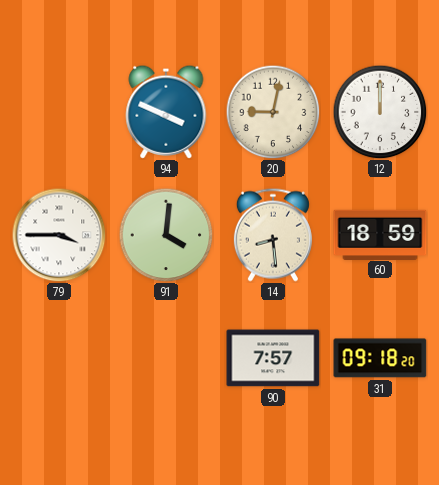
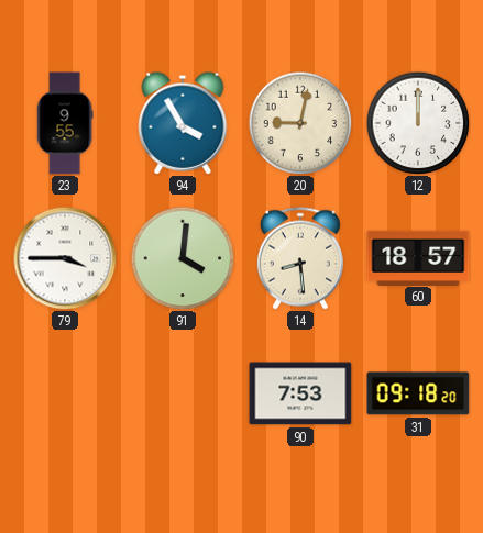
23: none -> 9:55 (65, 123)
94: 3:49 -> 3:55 (183, 123)
60: 18:59 -> 18:57 (418, 257)
90: 7:57 -> 7:53 (300, 393)
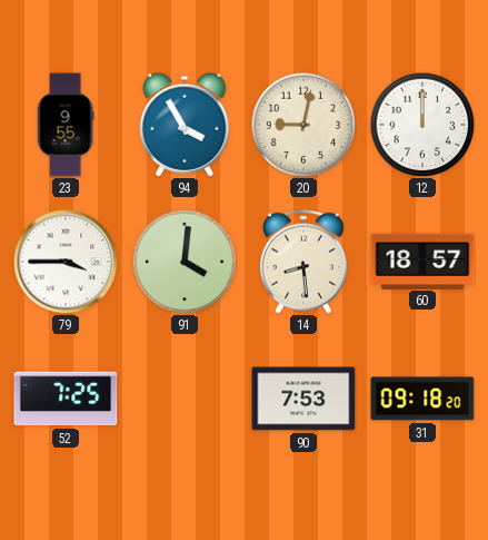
52: none -> 7:25 (66, 399)
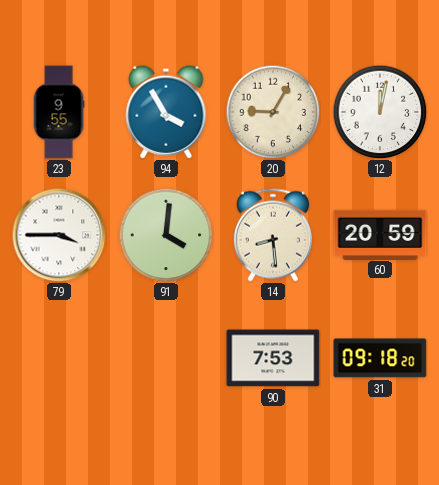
20: 9:02 -> 9:05 (273, 112)
12: 12:00 -> 12:02 (380, 112)
60: 18:57 -> 20:59 (380, 234)
52: 7:25 -> none (66, 399)
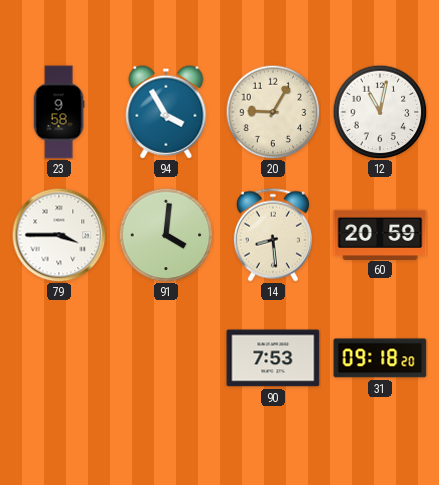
23: 9:55 -> 9:58 (59, 112)
12: 12:02 -> 11:02 (380, 112)
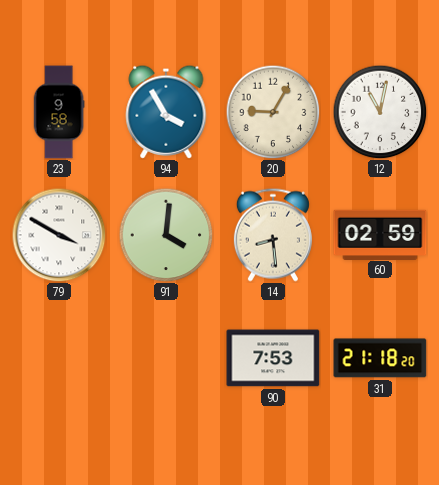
79: 3:45 -> 3:50 (59, 235)
60: 20:59 -> 02:59 (380, 234)
31: 09:18 -> 21:18 (380, 358)
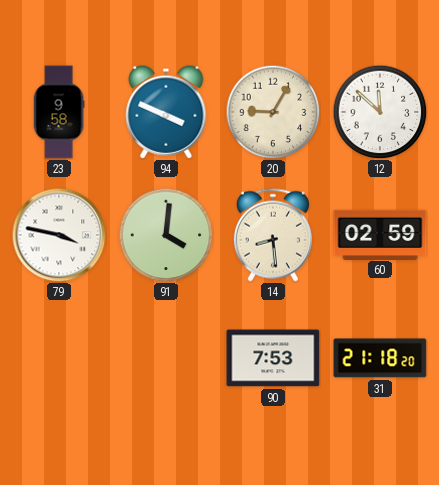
94: 3:55 -> 3:49 (166, 112)
12: 11:02 -> 11:52 (380, 112)
79: 3:50 -> 3:47 (59, 235)
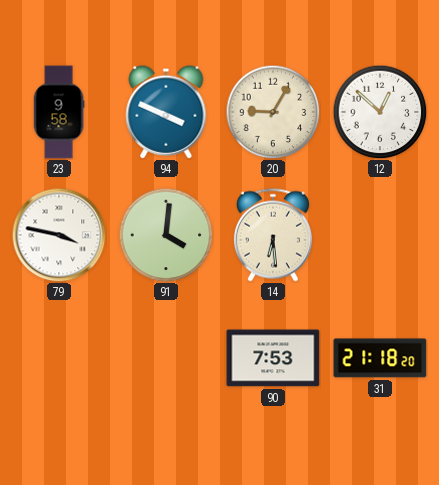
12: 11:52 -> 12:52 (380, 112)
14: 8:29 -> 6:29 (273, 235)
60: 02:59 -> none (380, 234)
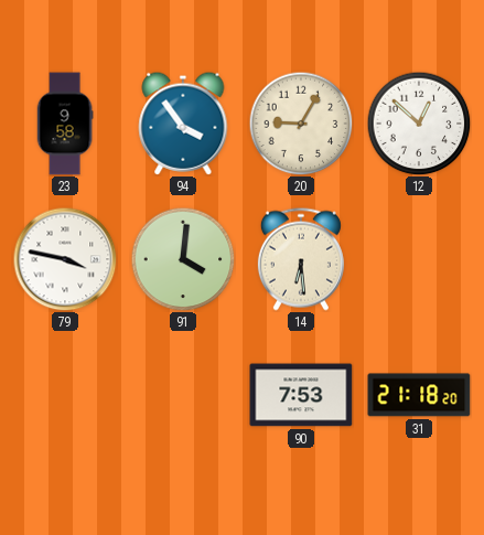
94: 3:49 -> 3:54 (183, 124)
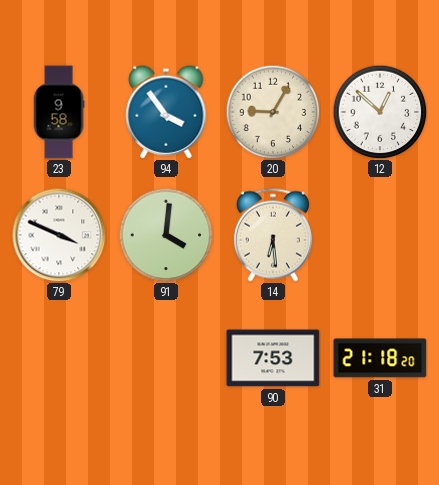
79: 3:47 -> 3:49 (59, 235)
